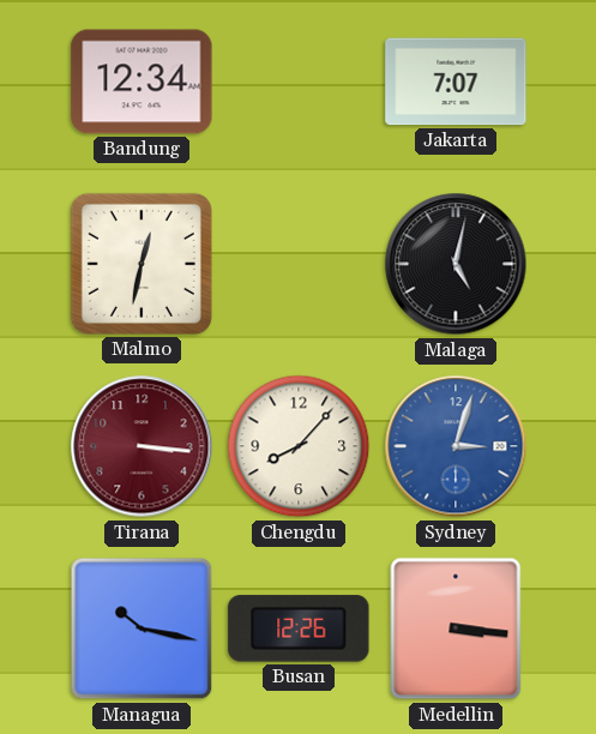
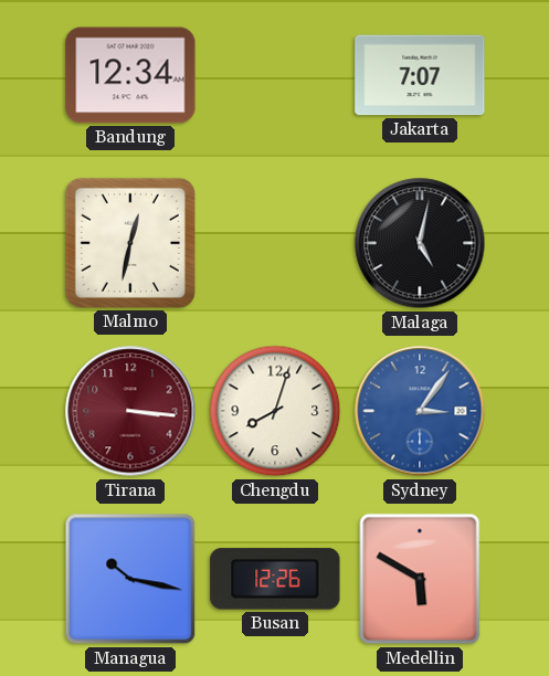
Chengdu: 8:07 -> 8:03 (275, 411)
Sydney: 3:03 -> 3:06 (420, 411)
Medellin: 3:16 -> 5:50 (420, 579)
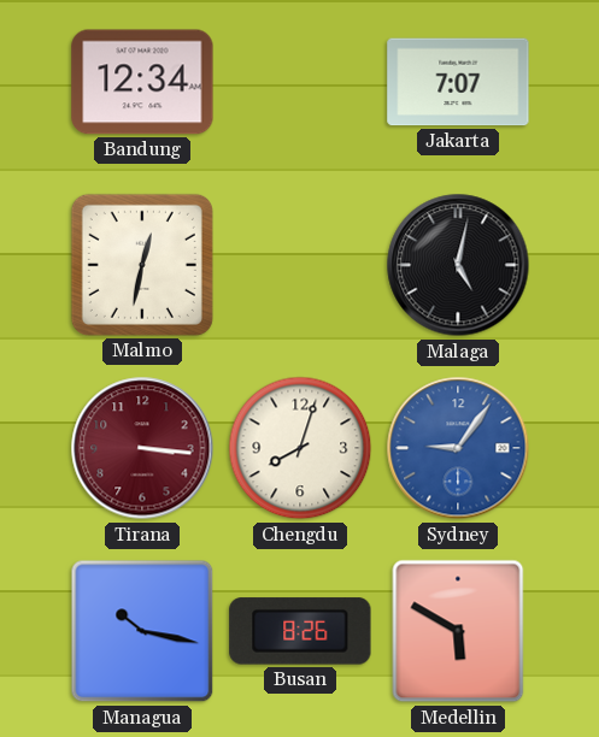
Sydney: 3:06 -> 9:06 (458, 448)
Busan: 12:26 -> 8:26 (300, 631)
